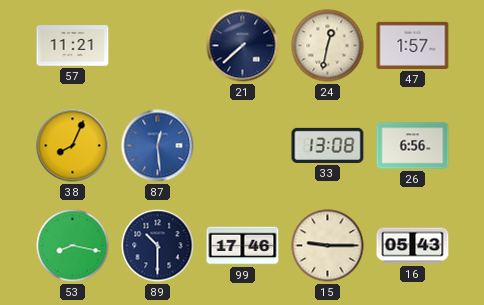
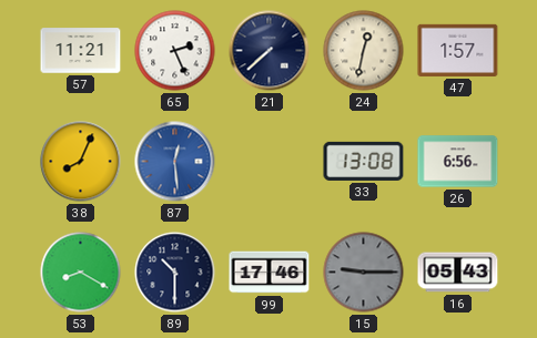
65: none -> 2:26 (175, 51)
53: 8:17 -> 8:20 (81, 273)
15 dial: cream -> grey (364, 273)
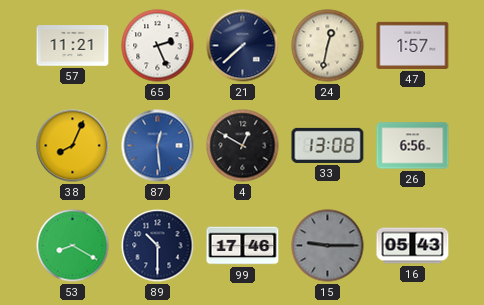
4: none -> 12:50 (243, 146)
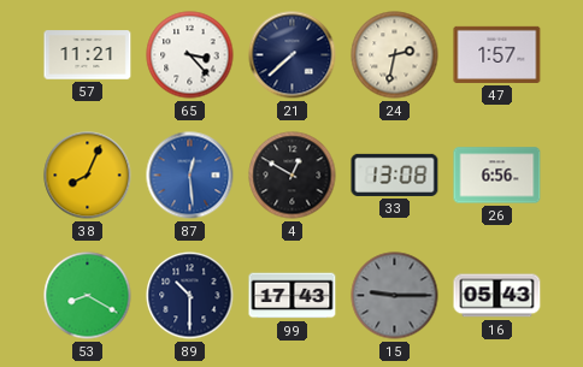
65: 2:26 -> 3:23 (190, 55)
24: 12:32 -> 2:32 (395, 55)
99: 17:46 -> 17:43 (293, 296)
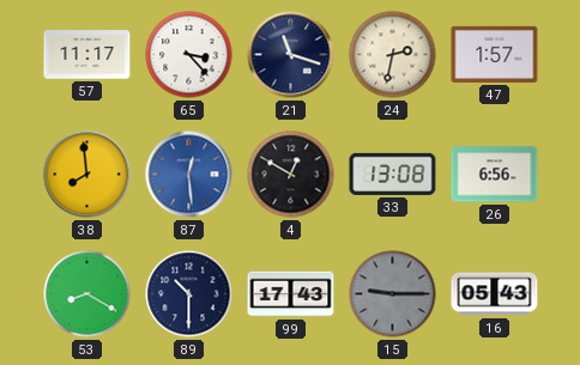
57: 11:21 -> 11:17 (87, 55)
21: 7:38 -> 11:18 (291, 55)
38: 8:04 -> 7:59 (87, 175)
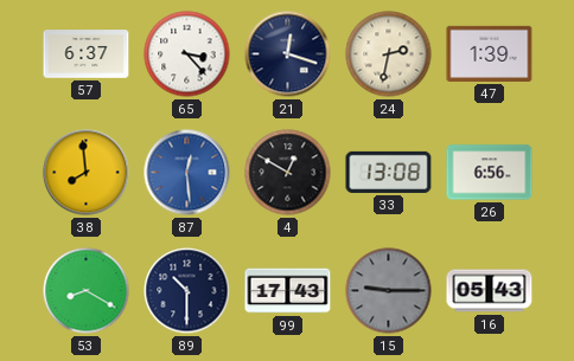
57: 11:17 -> 6:37 (87, 54)
21: 11:18 -> 12:18 (288, 54)
47: 1:57 -> 1:39 (490, 53)
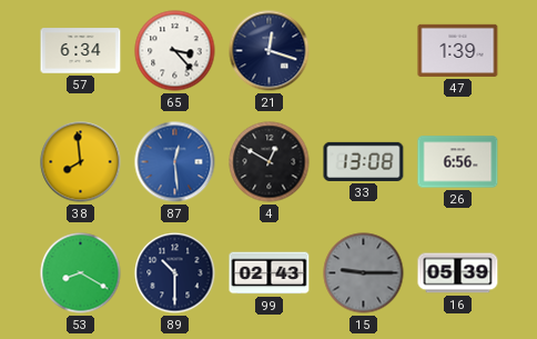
57: 6:37 -> 6:34 (81, 51)
24: 2:32 -> none (389, 54)
99: 17:43 -> 02:43 (270, 273)
16: 05:43 -> 05:39 (458, 273)
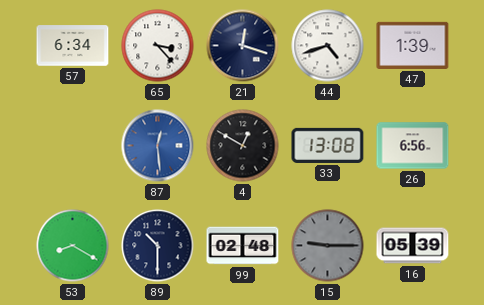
44: none -> 4:42 (328, 46)
38: 7:59 -> none (81, 162)
99: 02:43 -> 02:48 (243, 246)
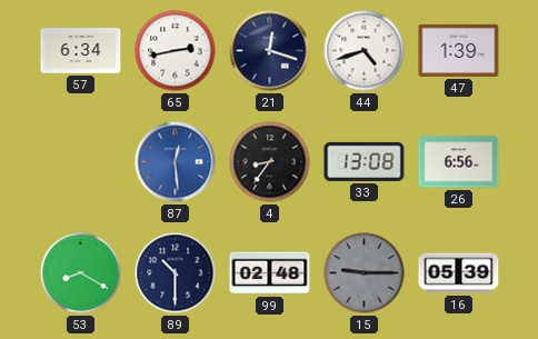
65: 3:23 -> 2:43 (176, 51)
4: 12:50 -> 8:36 (270, 162)
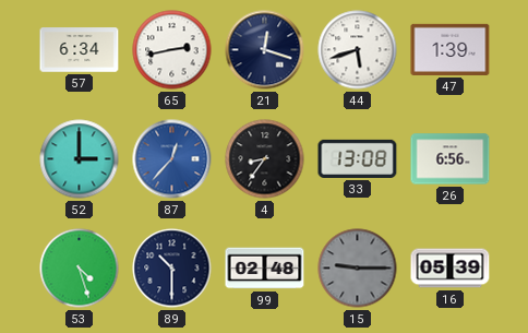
44: 4:42 -> 5:42 (358, 50)
52: none -> 3:00 (80, 159)
87: 12:29 -> 12:37 (172, 159)
53: 8:20 -> 4:27 (80, 269)
